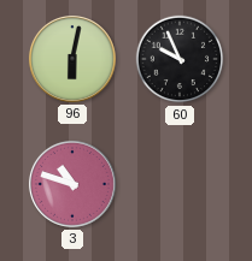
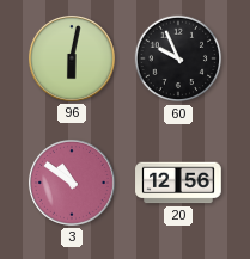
3: 10:48 -> 10:51 (72, 183)
20: none -> 12:56 (178, 183)
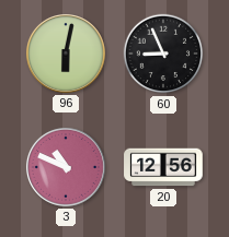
60: 9:56 -> 8:56 (163, 54)
3: 10:51 -> 10:49 (66, 167)
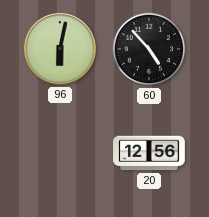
60: 8:56 -> 4:53 (149, 49)
3: 10:49 -> none (66, 167)
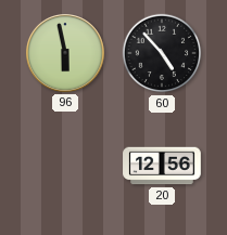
96: 6:02 -> 5:58 (65, 53)
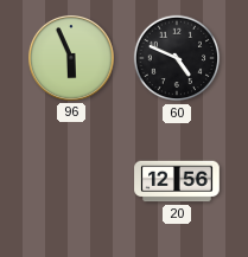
96: 5:58 -> 5:56 (71, 58)
60: 4:53 -> 4:49 (177, 58)
